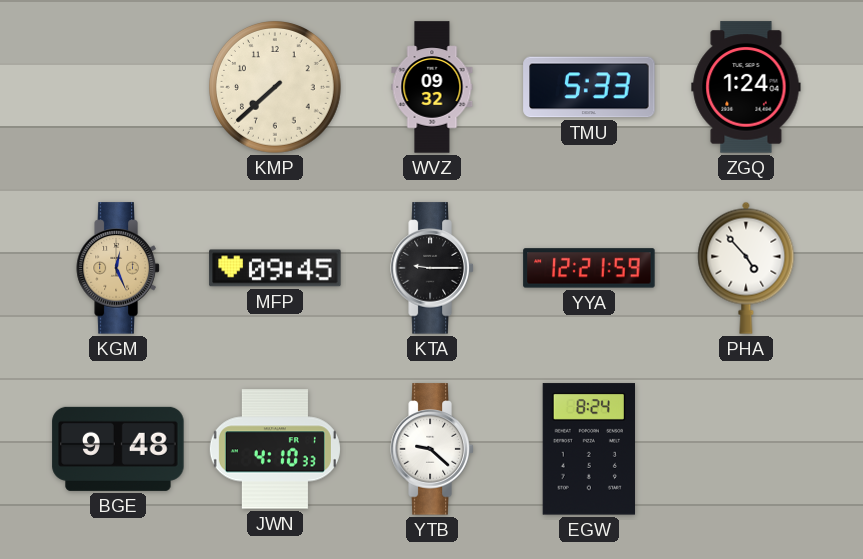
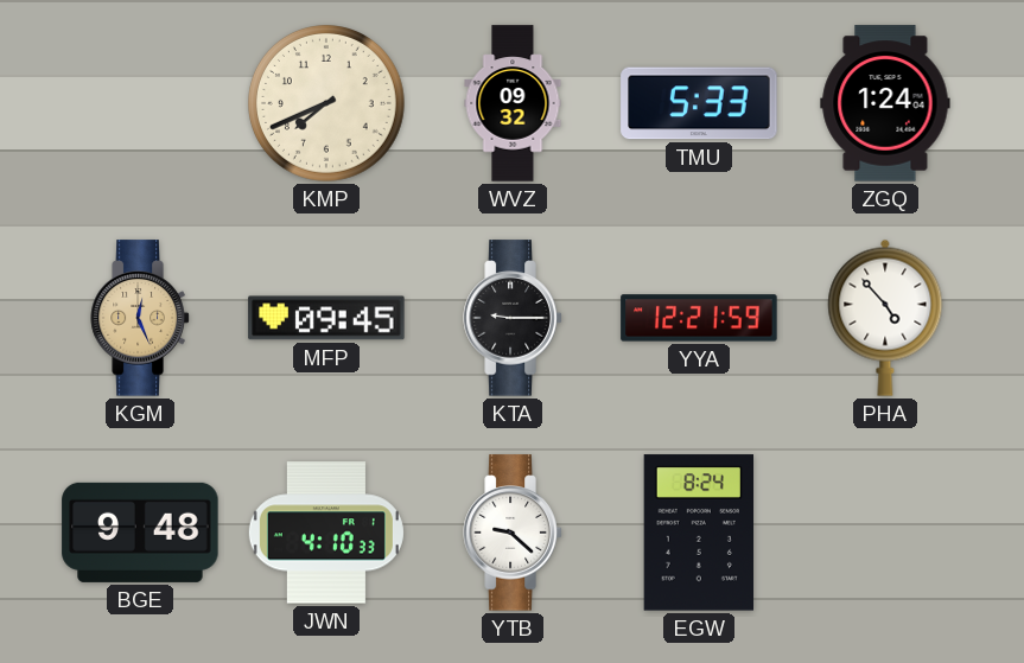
KMP: 7:38 -> 7:41 (327, 104)
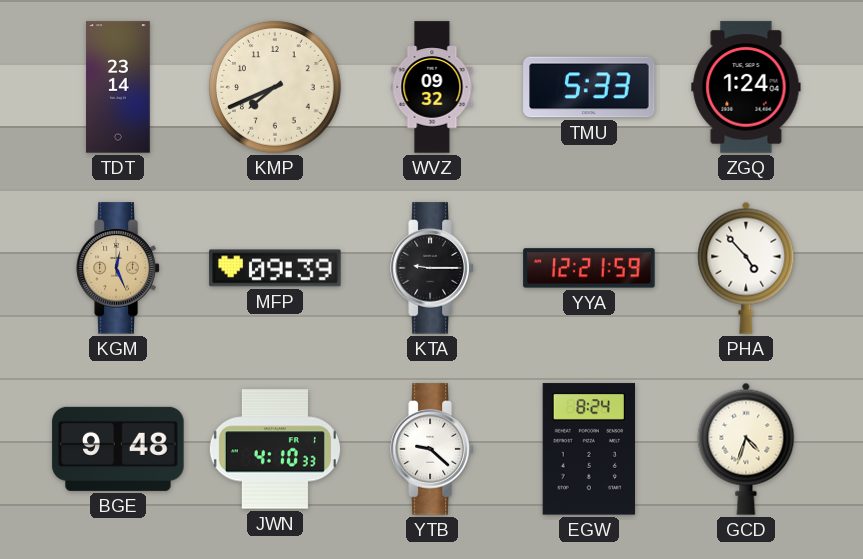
TDT: none -> 23:14 (118, 87)
MFP: 09:45 -> 09:39 (275, 268)
GCD: none -> 4:33 (746, 449)
